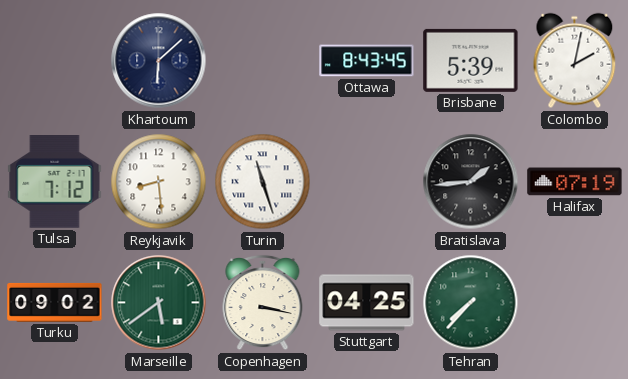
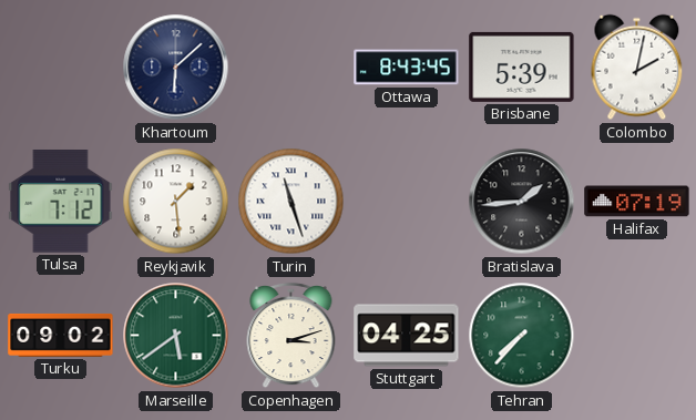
Reykjavik: 8:29 -> 1:29 (176, 202)
Copenhagen: 3:17 -> 3:12 (291, 336)
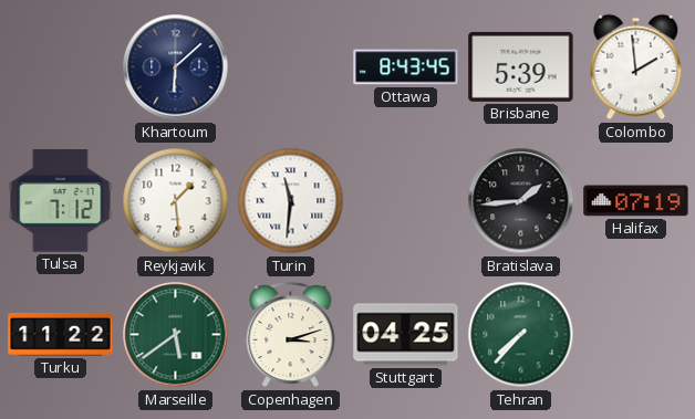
Colombo: 2:02 -> 1:59 (636, 67)
Turin: 11:27 -> 11:31 (291, 201)
Turku: 09:02 -> 11:22 (61, 334)
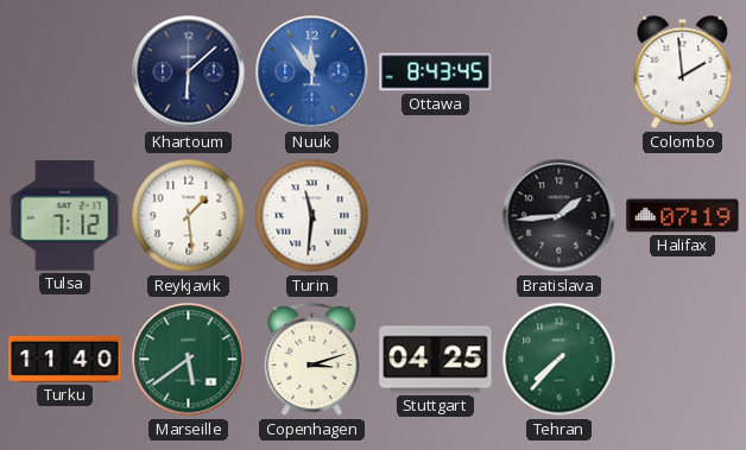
Nuuk: none -> 11:54 (312, 72)
Brisbane: 5:39 -> none (521, 66)
Turku: 11:22 -> 11:40 (65, 359)
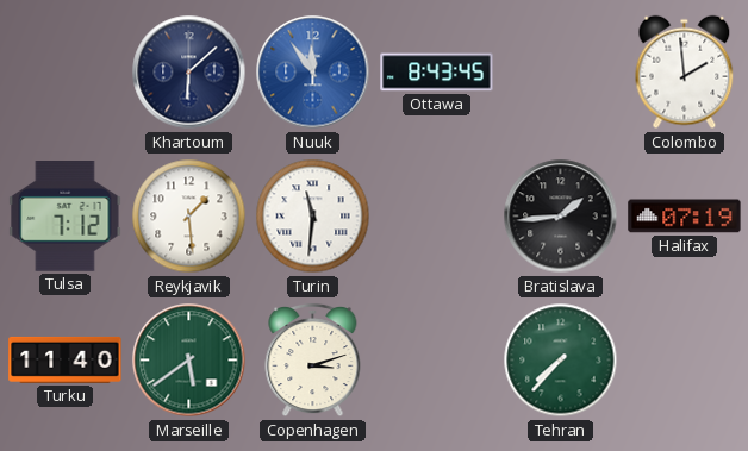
Stuttgart: 04:25 -> none (436, 360)
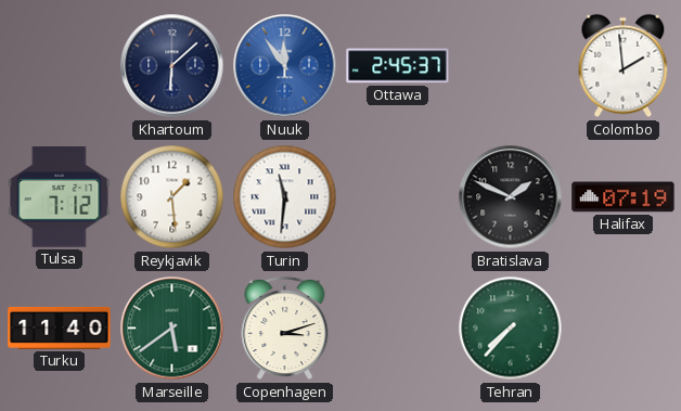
Ottawa: 8:43 -> 2:45 (398, 66)
Bratislava: 1:44 -> 1:49 (511, 197)
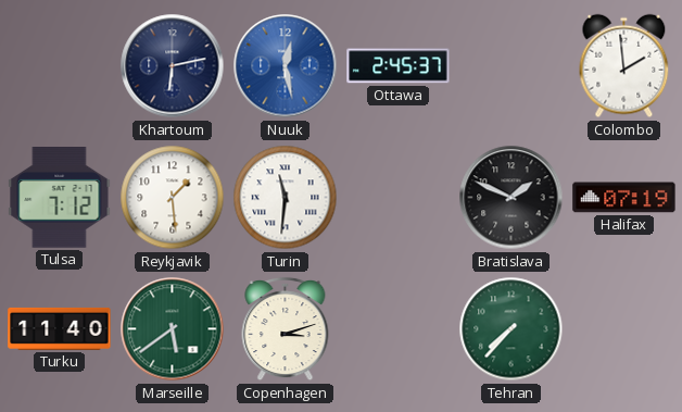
Khartoum: 6:08 -> 6:13 (173, 66)
Nuuk: 11:54 -> 12:28 (286, 66)
